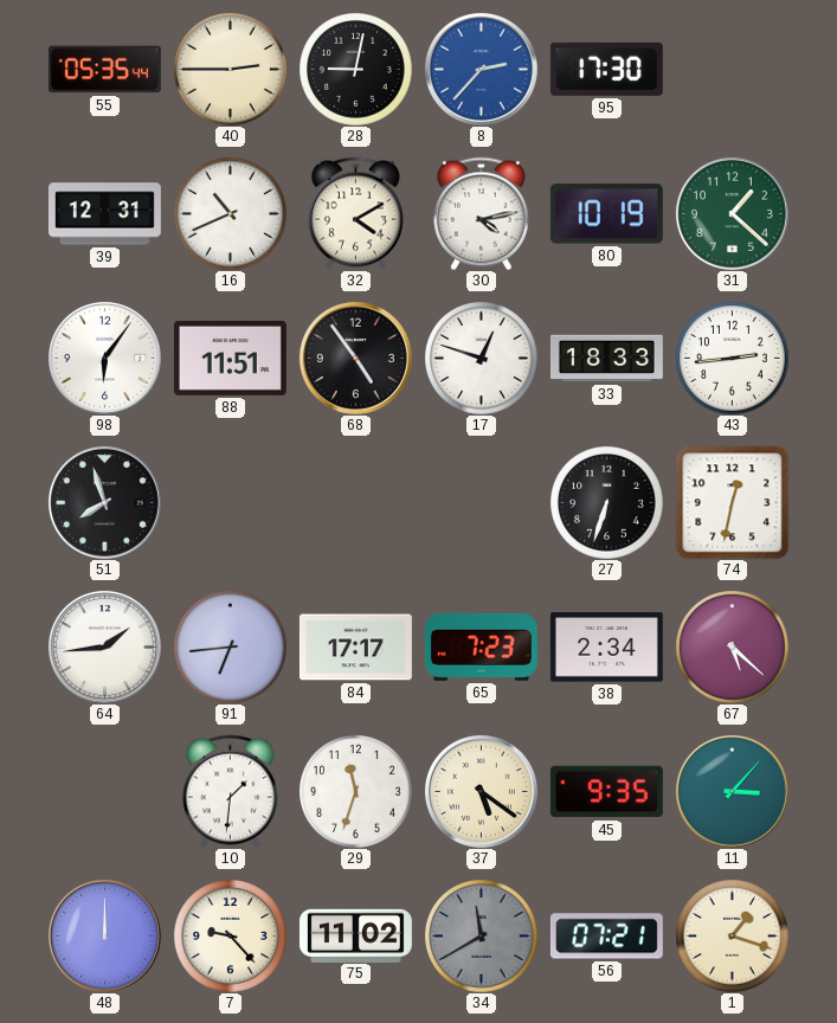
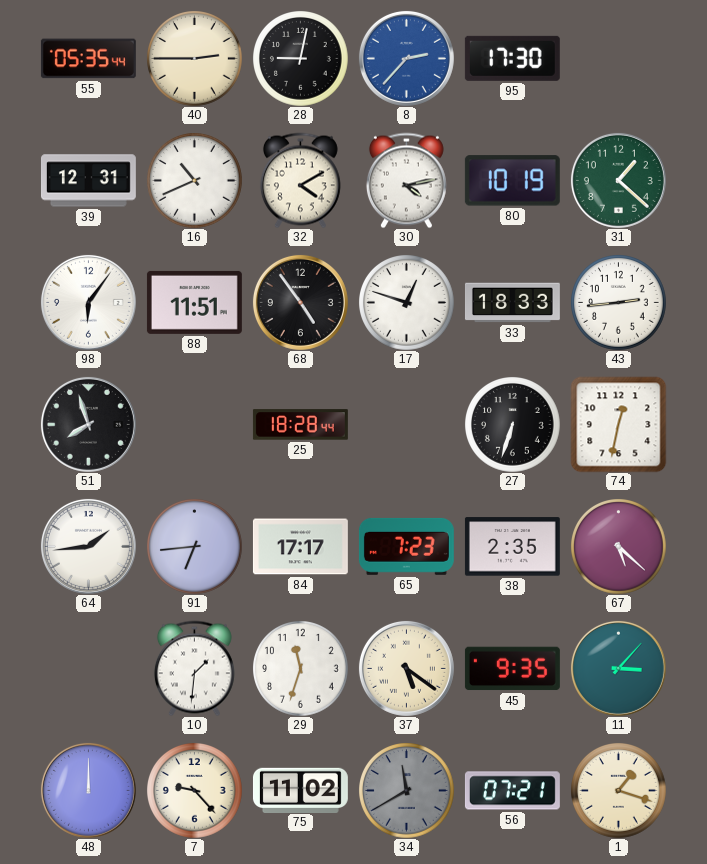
25: none -> 18:28 (300, 425)
38: 2:34 -> 2:35 (512, 547)
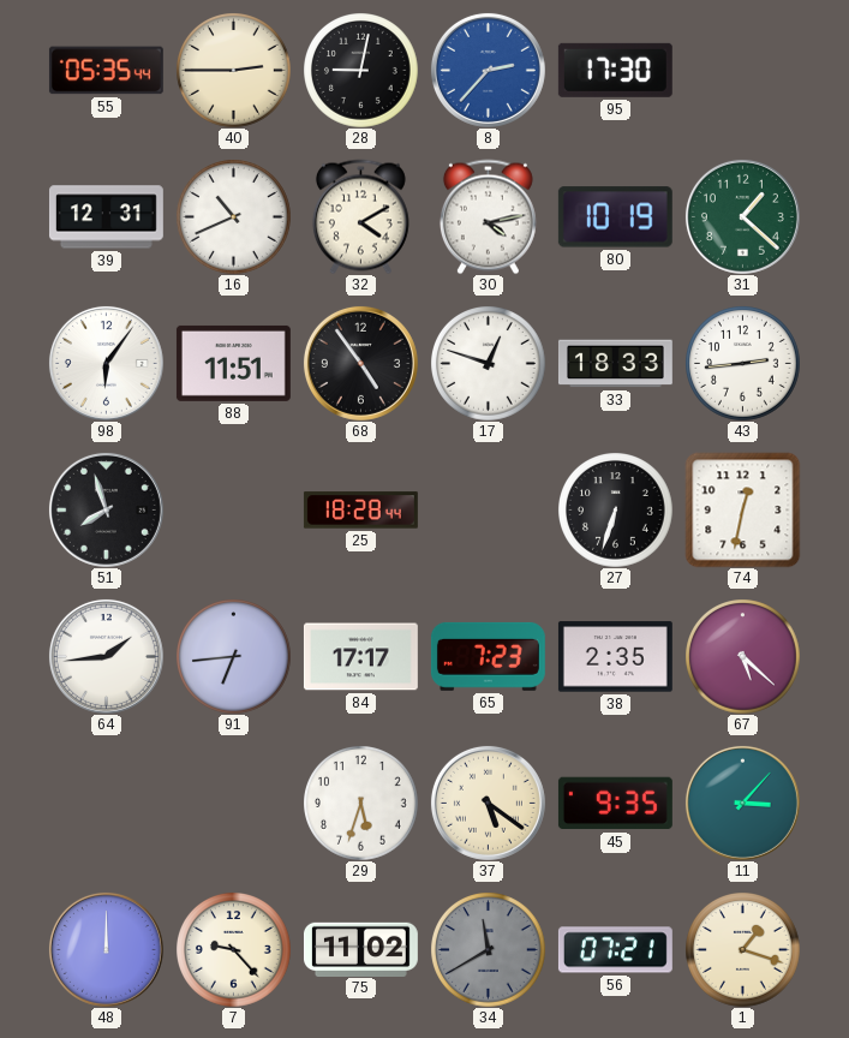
10: 1:31 -> none (194, 668)
29: 11:33 -> 5:33 (361, 804)
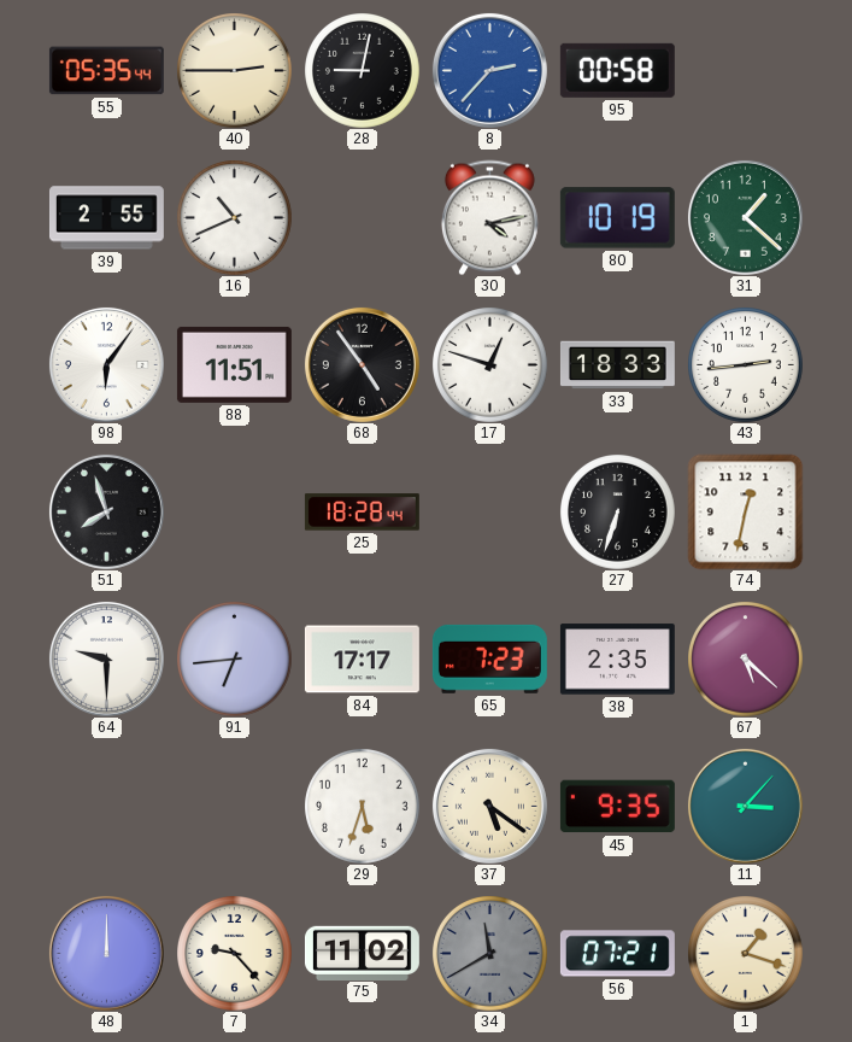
95: 17:30 -> 00:58 (617, 70)
39: 12:31 -> 2:55 (106, 218)
32: 4:10 -> none (360, 216)
64: 1:44 -> 9:30 (106, 658)
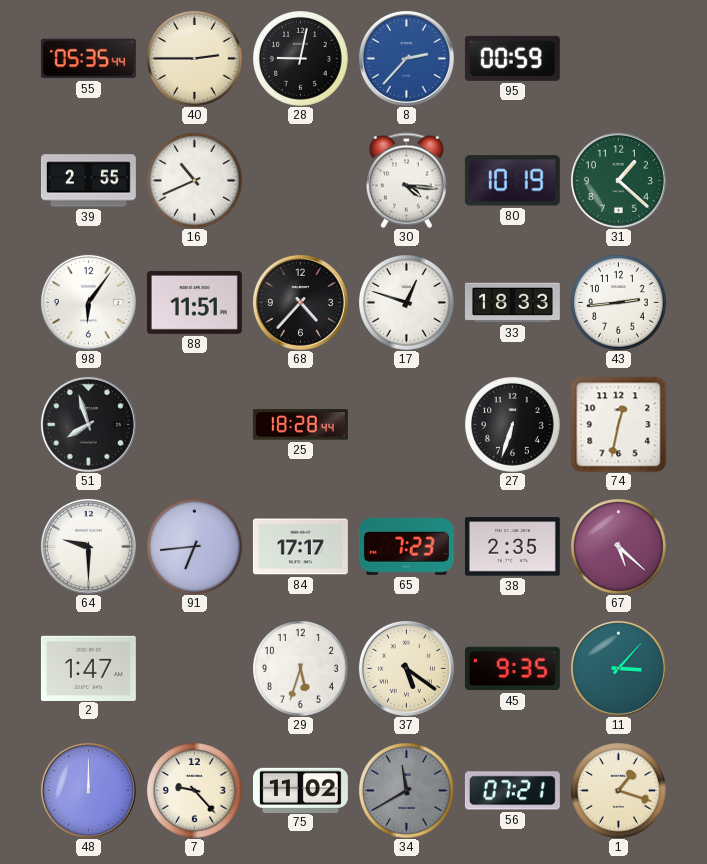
95: 00:58 -> 00:59 (512, 58)
30: 4:13 -> 4:16 (406, 180)
68: 4:54 -> 4:37 (300, 302)
2: none -> 1:47 (88, 668)
